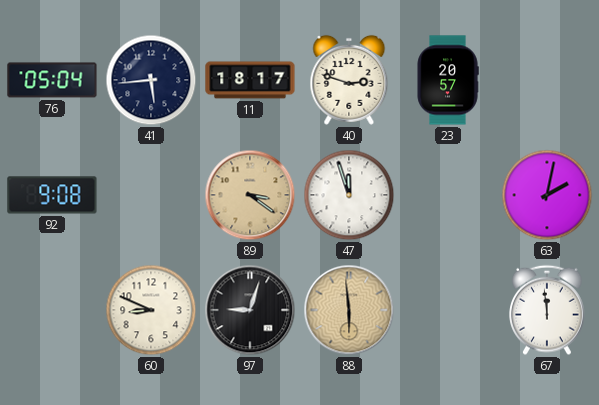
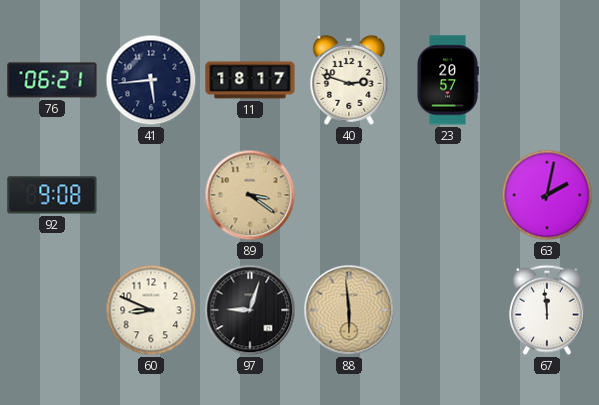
76: 05:04 -> 06:21 (52, 80)
47: 11:57 -> none (349, 195)
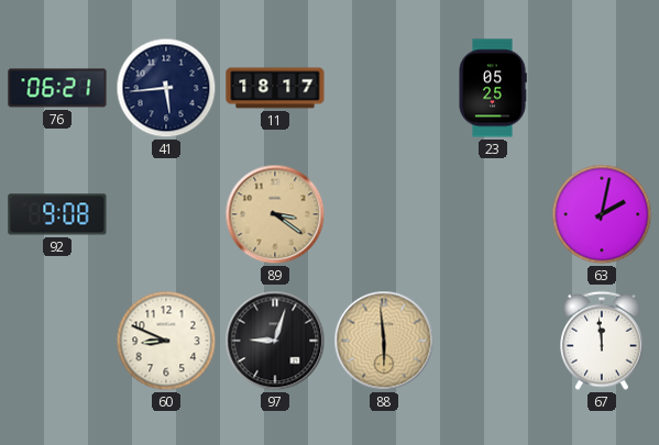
40: 2:48 -> none (349, 80)
23: 20:57 -> 05:25 (493, 88)
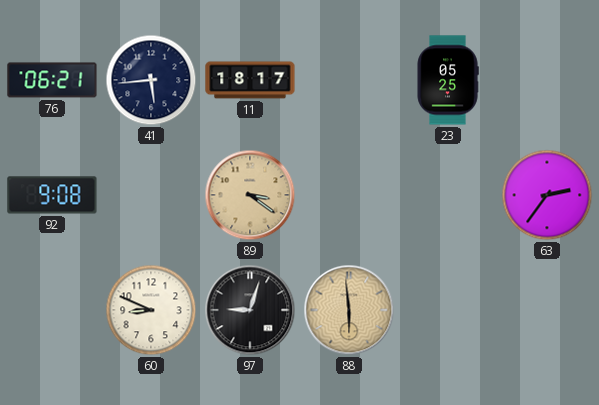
63: 2:02 -> 2:36 (547, 195)
67: 11:59 -> none (603, 341)
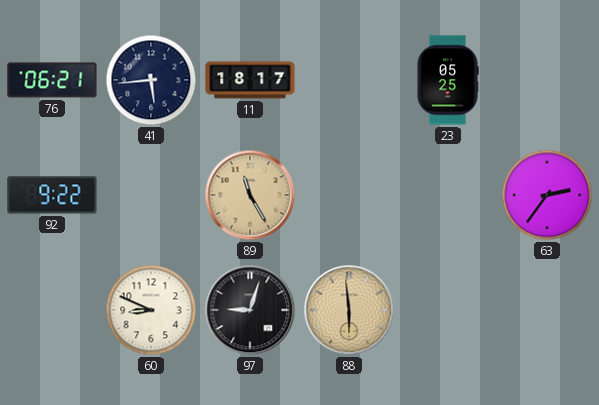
92: 9:08 -> 9:22 (52, 195)
89: 3:21 -> 11:25 (250, 195)
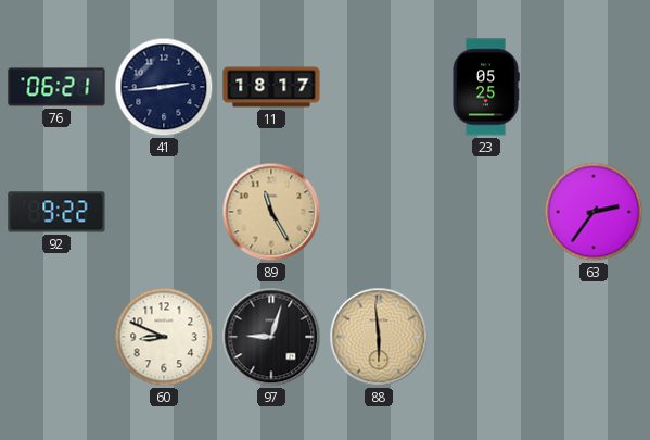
41: 5:44 -> 2:44 (164, 87)
